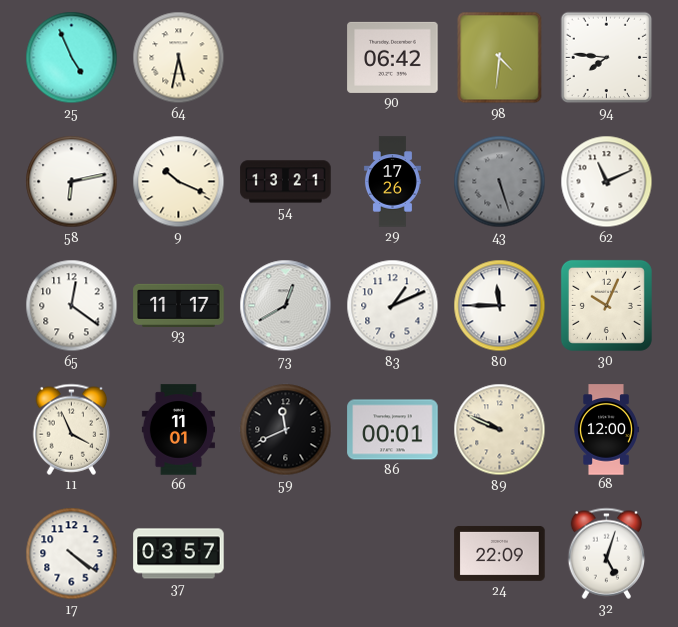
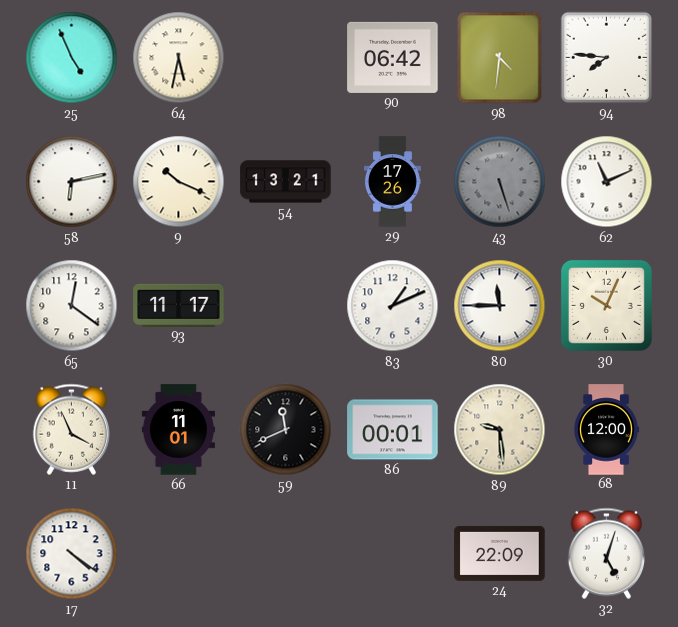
73: 12:40 -> none (286, 306)
89: 9:49 -> 9:29 (500, 430)
37: 03:57 -> none (179, 554)
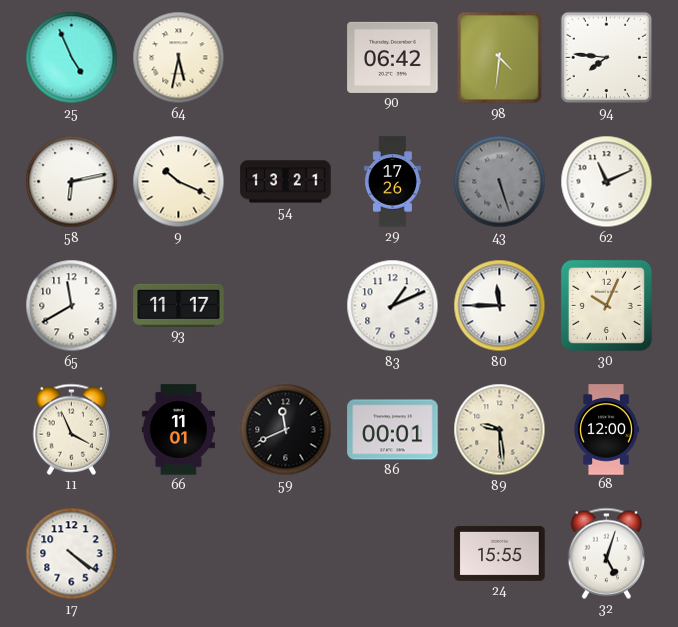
65: 12:21 -> 11:40 (72, 306)
24: 22:09 -> 15:55 (500, 553)
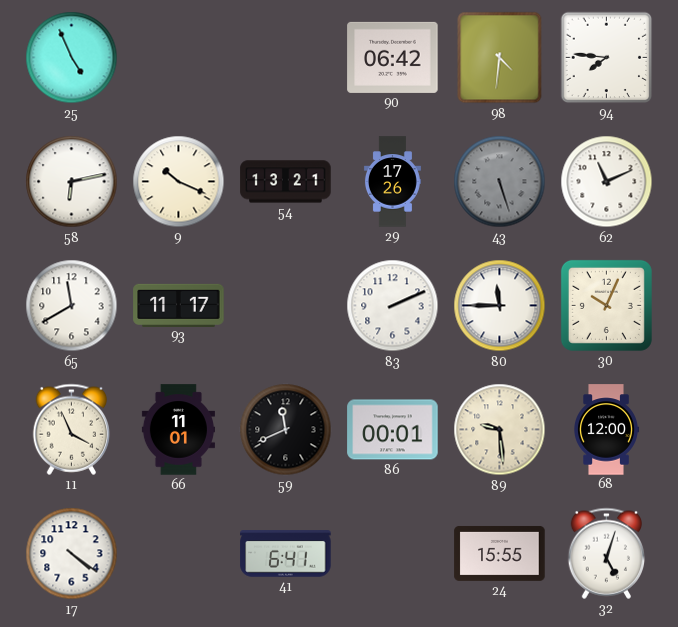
64: 5:32 -> none (179, 58)
83: 1:11 -> 2:11 (393, 306)
41: none -> 6:41 (286, 554)
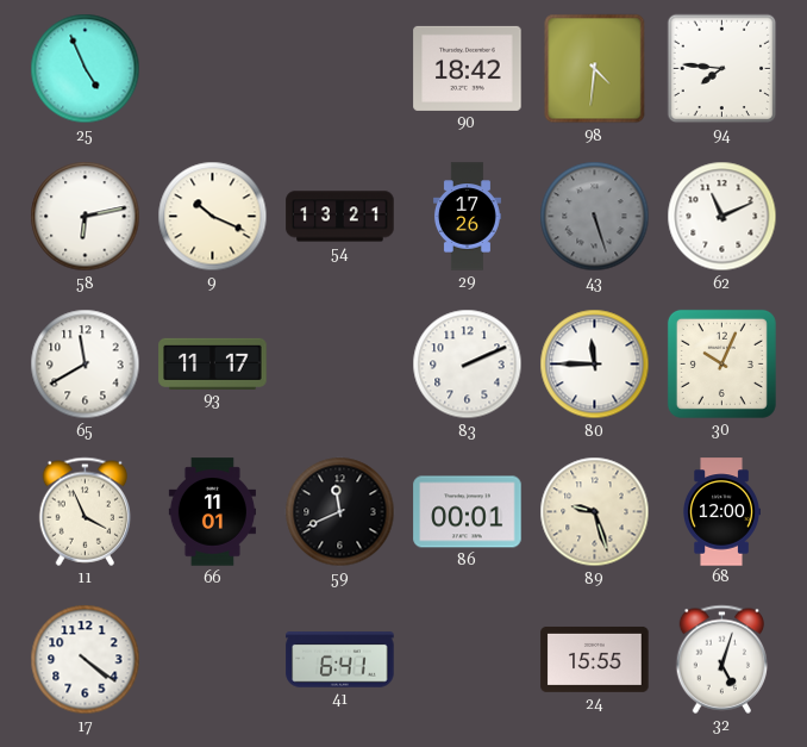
90: 06:42 -> 18:42 (468, 68)
89: 9:29 -> 9:27 (595, 512)
